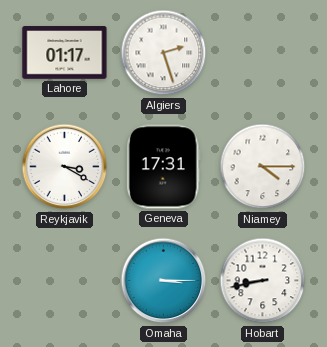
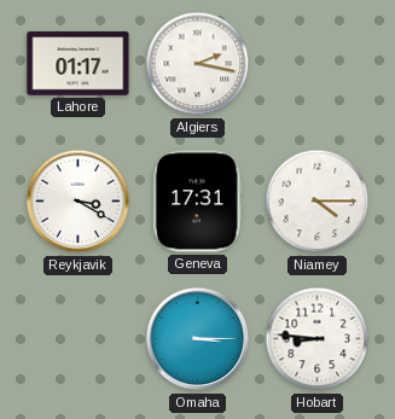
Algiers: 2:27 -> 2:17 (198, 64)
Hobart: 8:43 -> 8:46 (318, 339)
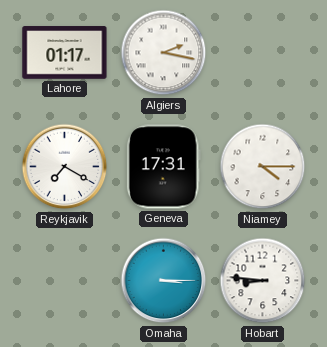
Reykjavik: 3:20 -> 7:20 (65, 167)
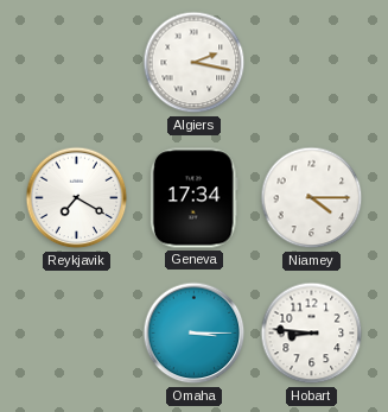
Lahore: 01:17 -> none (65, 53)
Geneva: 17:31 -> 17:34 (193, 198)
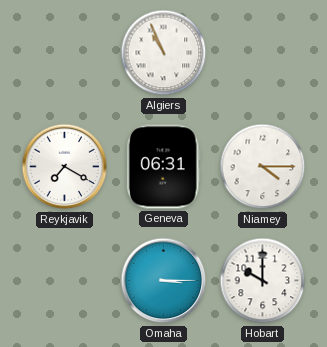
Algiers: 2:17 -> 10:56 (164, 53)
Geneva: 17:34 -> 06:31 (163, 167)
Hobart: 8:46 -> 10:00 (263, 281)
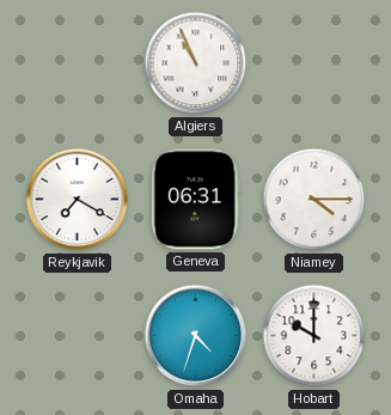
Omaha: 3:15 -> 4:33 (196, 336)
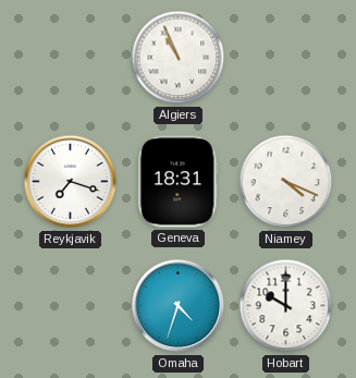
Reykjavik: 7:20 -> 7:18 (71, 182)
Geneva: 06:31 -> 18:31 (177, 182)
Niamey: 4:15 -> 4:19 (286, 182)
